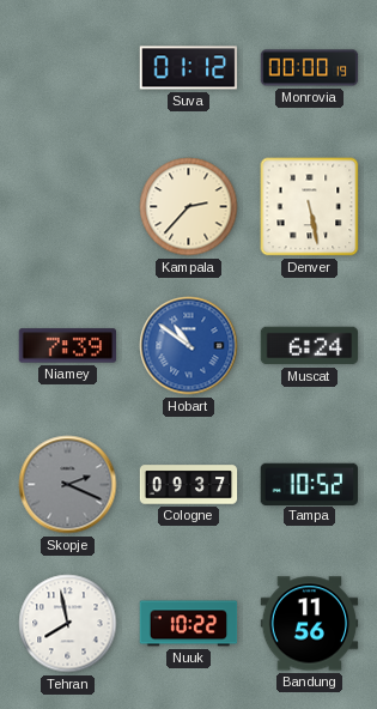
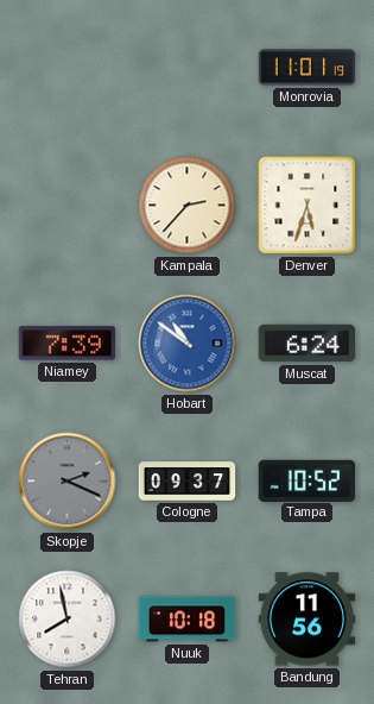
Suva: 01:12 -> none (189, 68)
Monrovia: 00:00 -> 11:01 (308, 68)
Denver: 5:28 -> 5:33 (308, 206)
Nuuk: 10:22 -> 10:18 (188, 620)
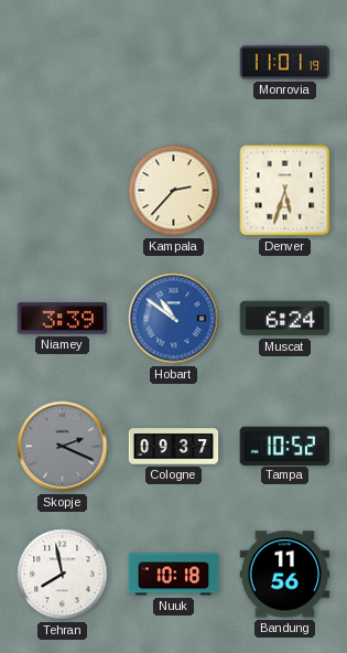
Niamey: 7:39 -> 3:39 (63, 319)
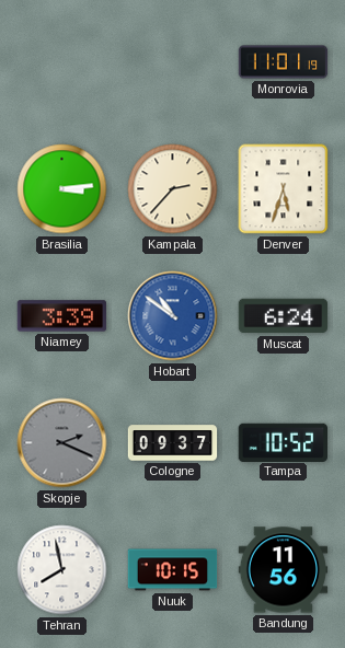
Brasilia: none -> 3:14 (62, 189)
Nuuk: 10:18 -> 10:15 (173, 570)
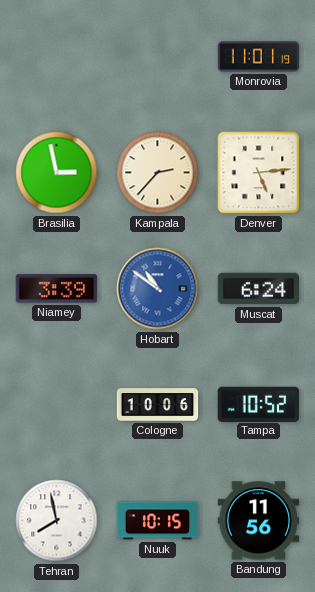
Brasilia: 3:14 -> 2:58 (57, 173)
Denver: 5:33 -> 5:14 (259, 173)
Skopje: 2:19 -> none (62, 443)
Cologne: 09:37 -> 10:06 (158, 405)
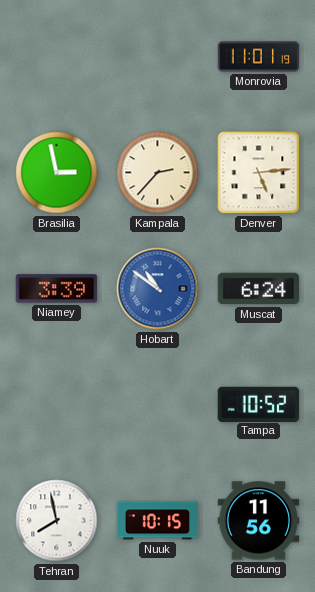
Cologne: 10:06 -> none (158, 405)
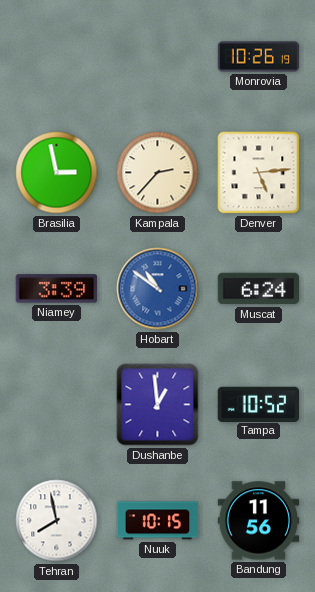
Monrovia: 11:01 -> 10:26 (259, 57)
Dushanbe: none -> 12:59 (158, 405)
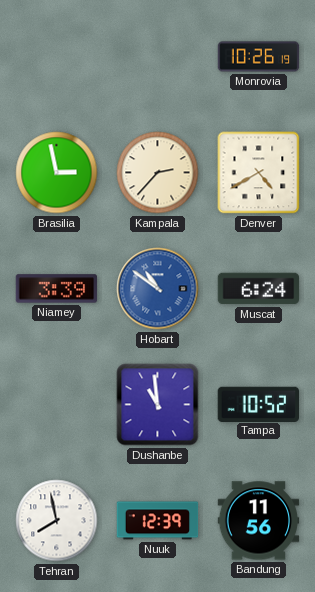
Denver: 5:14 -> 4:40 (259, 173)
Dushanbe: 12:59 -> 10:59 (158, 405)
Nuuk: 10:15 -> 12:39 (158, 521)
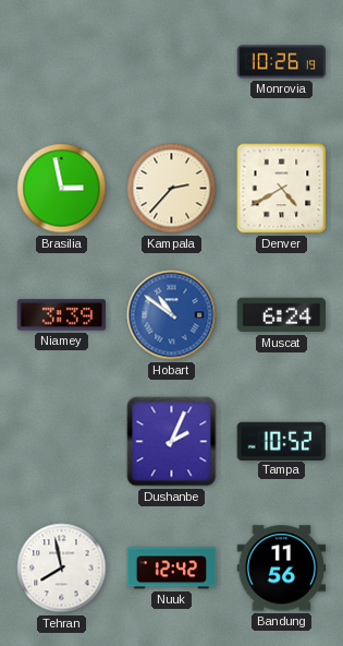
Dushanbe: 10:59 -> 2:04 (172, 442)
Nuuk: 12:39 -> 12:42 (172, 569)
